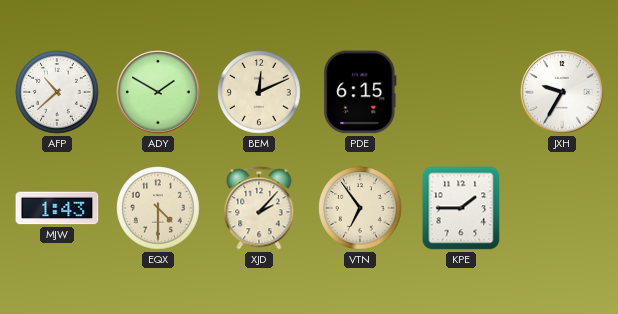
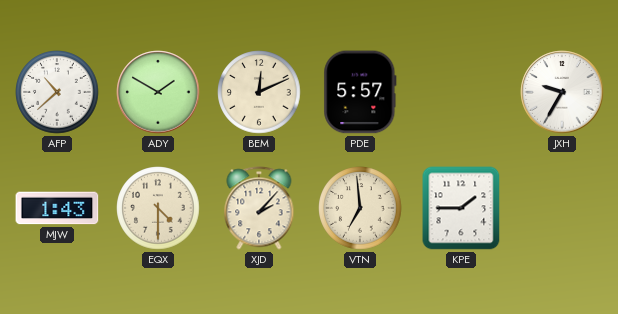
PDE: 6:15 -> 5:57 (360, 92)
VTN: 6:54 -> 6:59 (360, 208)
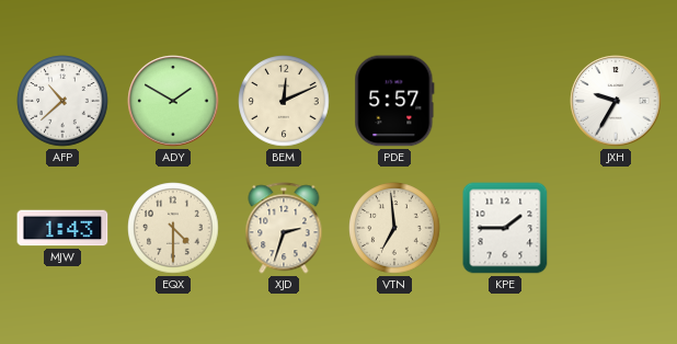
XJD: 2:07 -> 2:33 (284, 228)
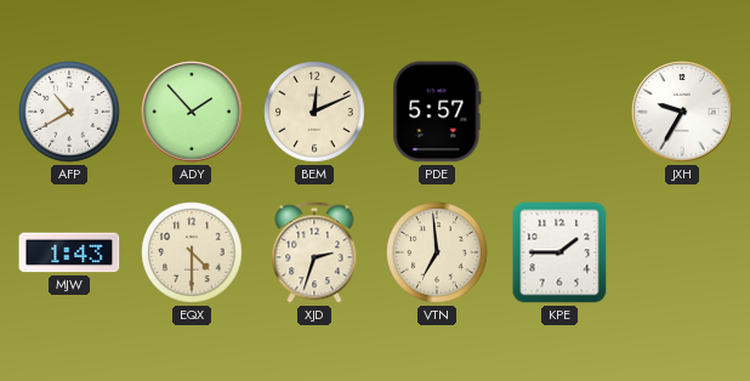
AFP: 10:38 -> 10:40 (69, 112)
ADY: 1:50 -> 1:53 (192, 112)
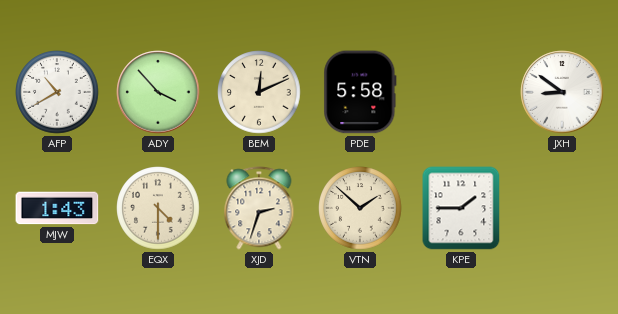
ADY: 1:53 -> 3:53 (158, 92)
PDE: 5:57 -> 5:58 (360, 92)
JXH: 9:35 -> 8:51 (562, 92)
VTN: 6:59 -> 1:52 (360, 208)
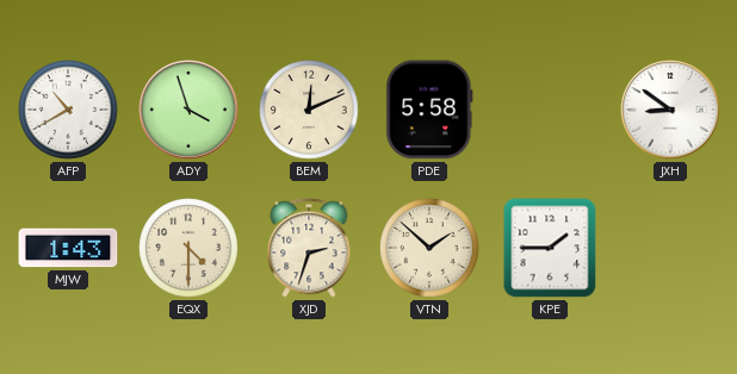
ADY: 3:53 -> 3:57 (188, 110)
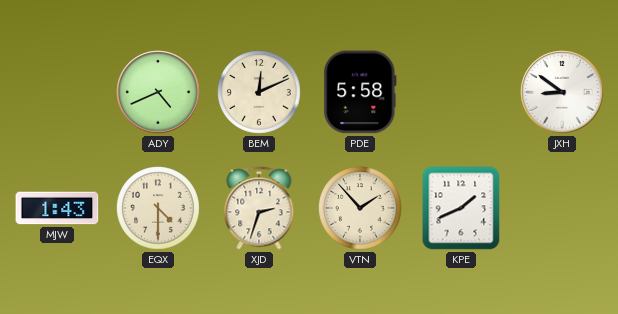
AFP: 10:40 -> none (68, 110)
ADY: 3:57 -> 4:41 (158, 92)
VTN: 1:52 -> 1:53 (360, 208)
KPE: 1:45 -> 1:41 (461, 208)
